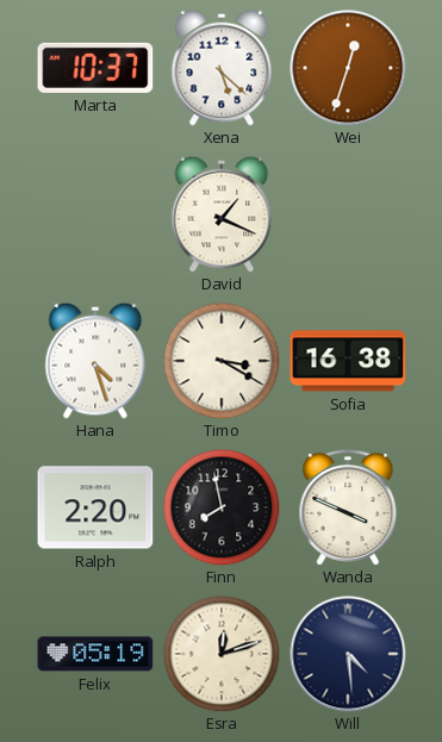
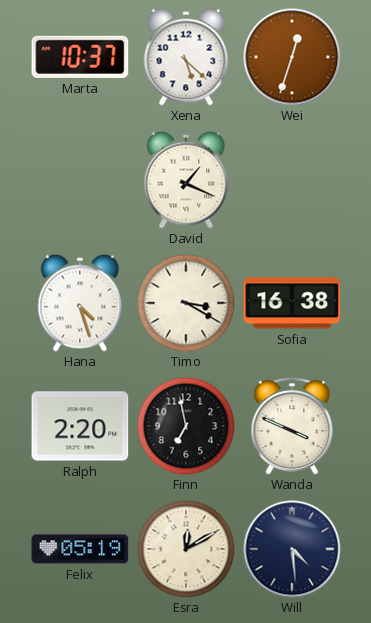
Finn: 7:58 -> 6:58 (186, 426)
Esra: 12:12 -> 12:10 (186, 549)
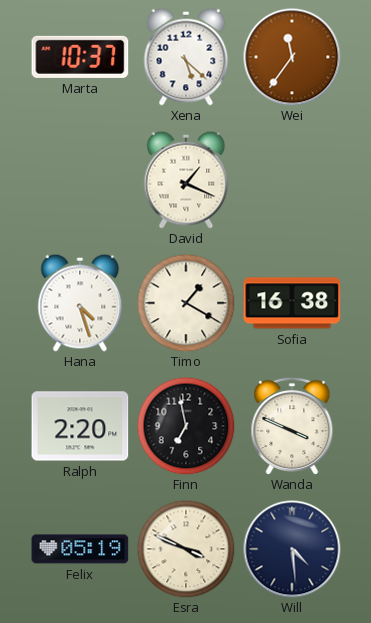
Wei: 12:33 -> 11:36 (292, 57)
Timo: 3:20 -> 1:20 (186, 303)
Esra: 12:10 -> 3:49 (186, 549)
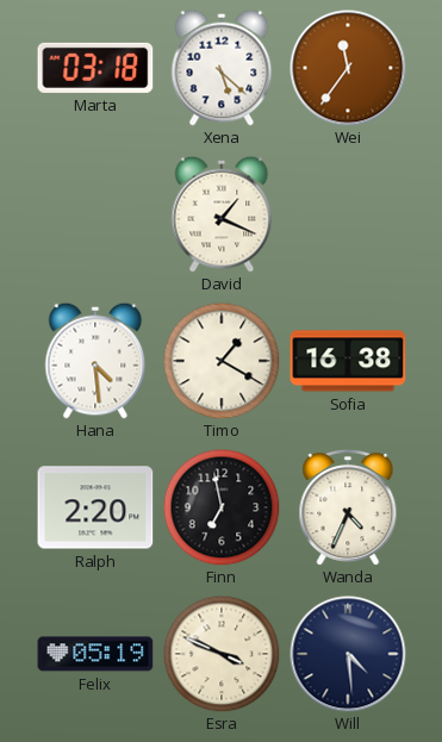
Marta: 10:37 -> 03:18 (95, 68)
Hana: 4:27 -> 4:29 (95, 361)
Wanda: 3:49 -> 4:34 (348, 506)
